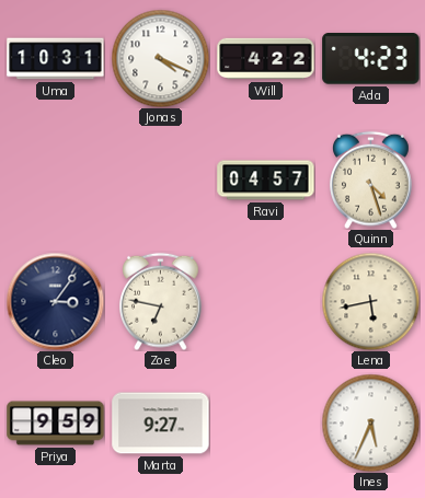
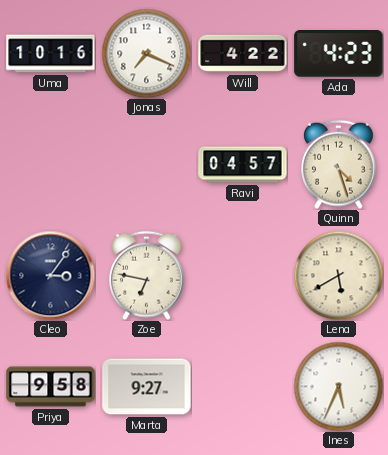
Uma: 10:31 -> 10:16 (51, 54)
Jonas: 4:19 -> 7:19 (146, 53)
Lena: 5:43 -> 5:40 (338, 275)
Priya: 9:59 -> 9:58 (51, 387)
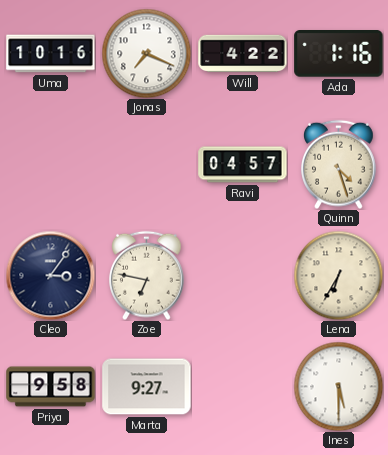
Ada: 4:23 -> 1:16 (339, 54)
Lena: 5:40 -> 6:35 (338, 275)
Ines: 5:34 -> 5:30 (338, 386)
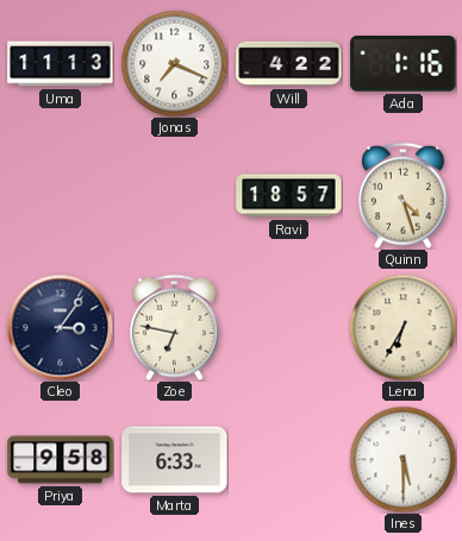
Uma: 10:16 -> 11:13 (61, 64)
Ravi: 04:57 -> 18:57 (289, 196)
Marta: 9:27 -> 6:33 (175, 460)
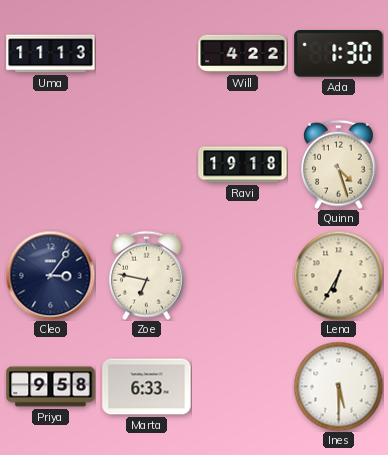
Jonas: 7:19 -> none (174, 63)
Ada: 1:16 -> 1:30 (339, 54)
Ravi: 18:57 -> 19:18 (243, 165)
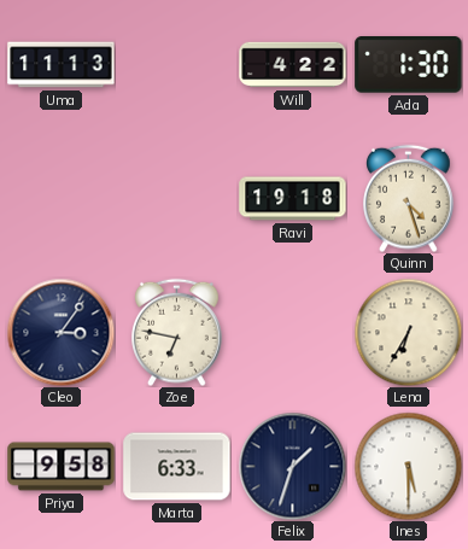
Felix: none -> 1:33 (292, 466)
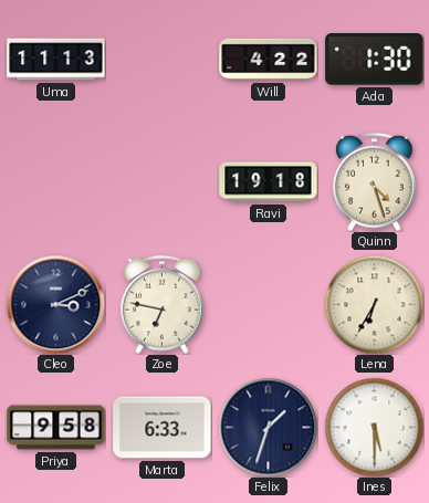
Cleo: 3:06 -> 3:11 (55, 304)
